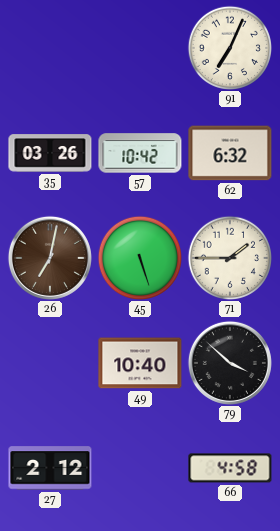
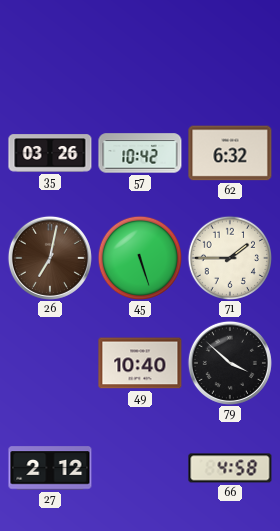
91: 7:04 -> none (229, 47)
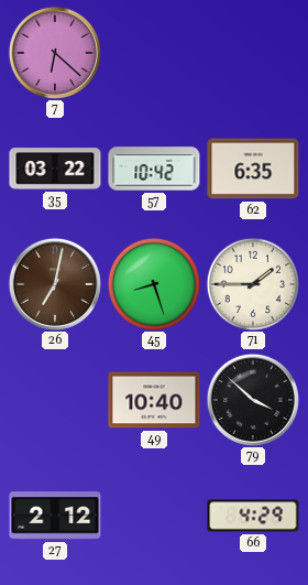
7: none -> 6:22 (55, 53)
35: 03:26 -> 03:22 (55, 169)
62: 6:32 -> 6:35 (253, 169)
45: 5:27 -> 8:27 (153, 283)
66: 4:58 -> 4:29 (253, 516)
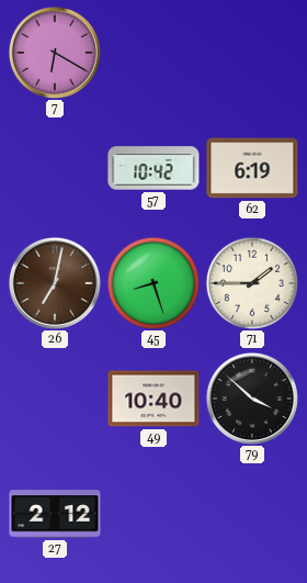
7: 6:22 -> 6:20 (55, 53)
35: 03:22 -> none (55, 169)
62: 6:35 -> 6:19 (252, 168)
66: 4:29 -> none (253, 516)
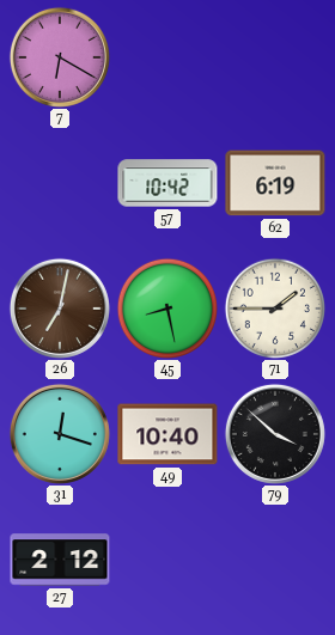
45: 8:27 -> 8:28 (166, 307)
31: none -> 12:18 (60, 434)
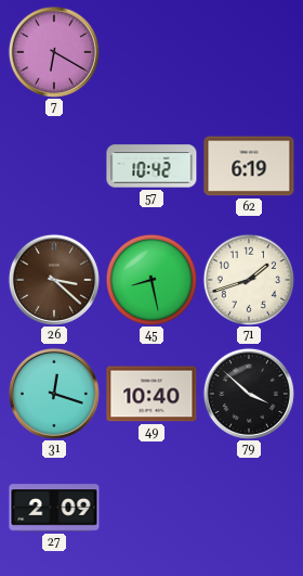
26: 7:02 -> 3:22 (54, 280)
71: 1:45 -> 1:42 (248, 279)
27: 2:12 -> 2:09 (54, 508)
